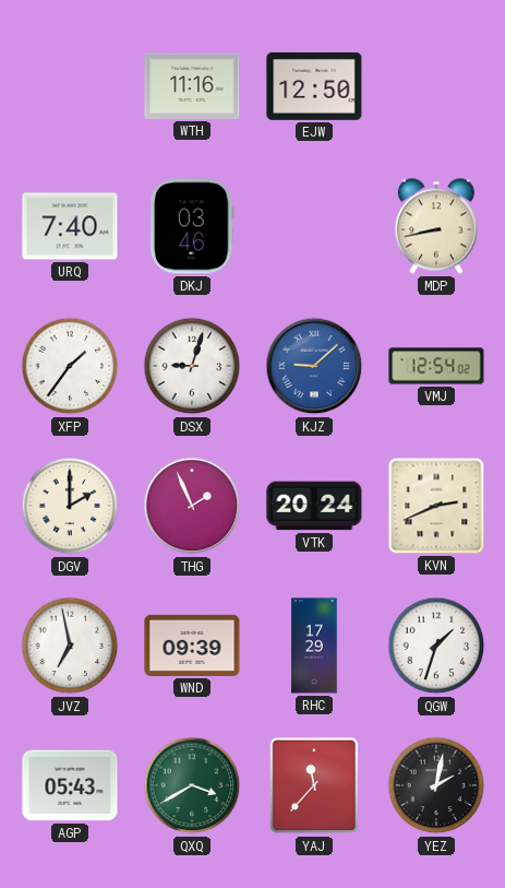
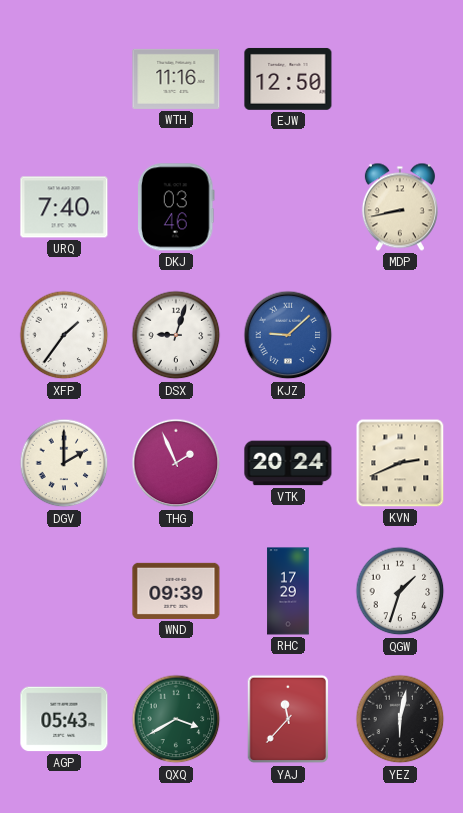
VMJ: 12:54 -> none (436, 366)
JVZ: 6:58 -> none (70, 646)
YEZ: 2:02 -> 6:02 (400, 719)
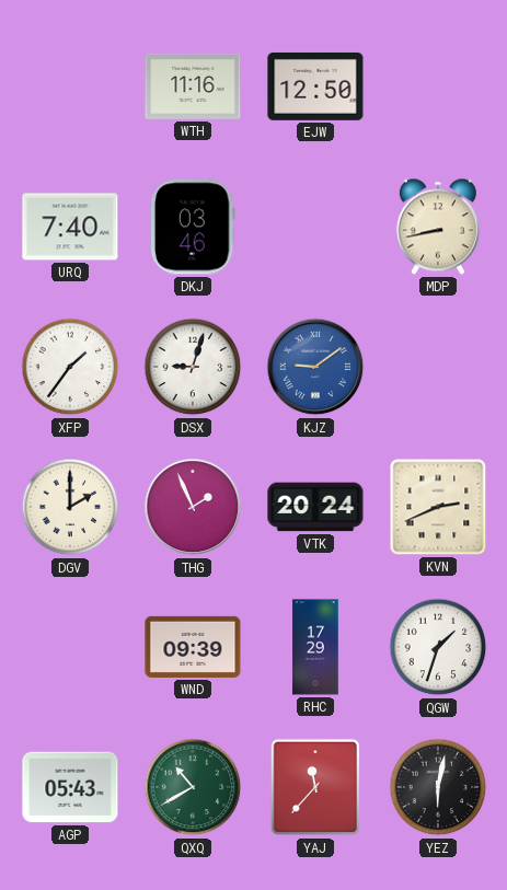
KJZ: 9:08 -> 9:09 (315, 367)
QXQ: 3:40 -> 10:40 (193, 787)
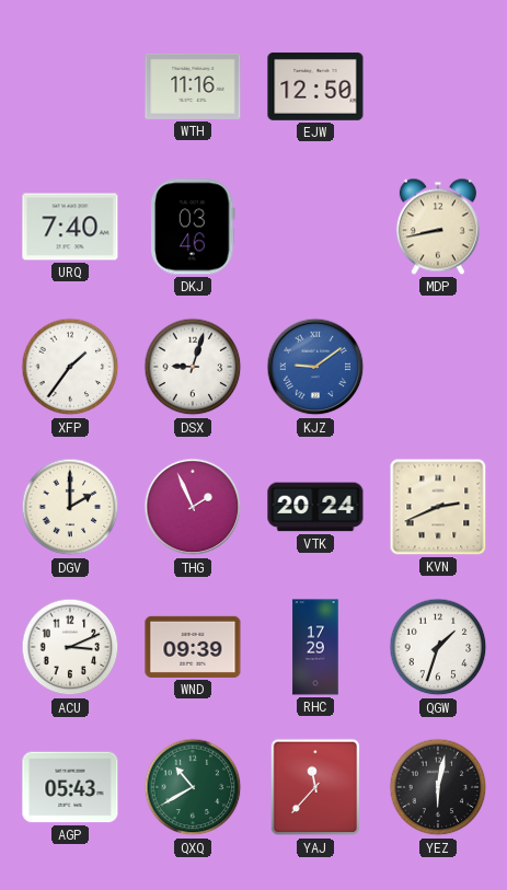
ACU: none -> 3:11 (70, 647)
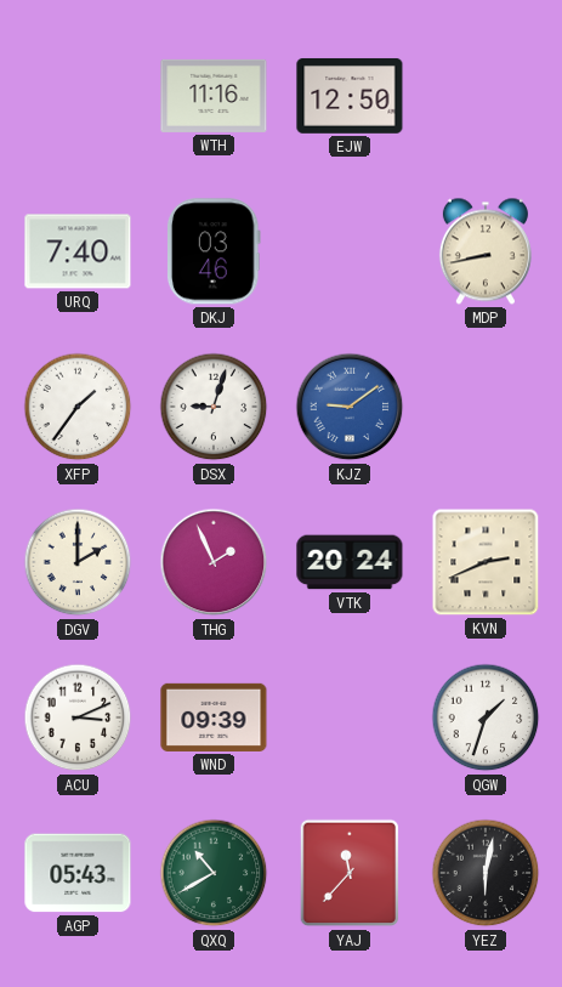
RHC: 17:29 -> none (315, 647)
